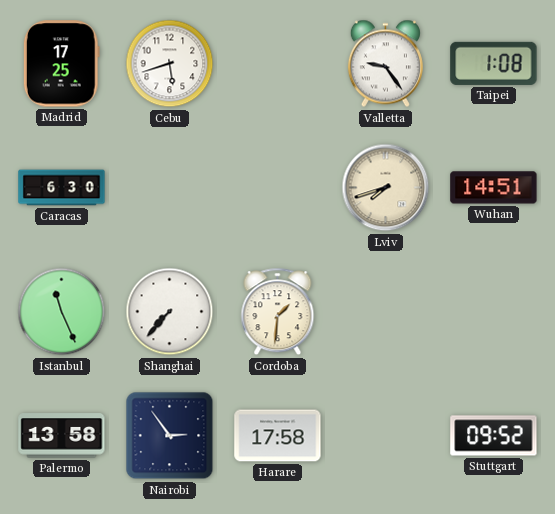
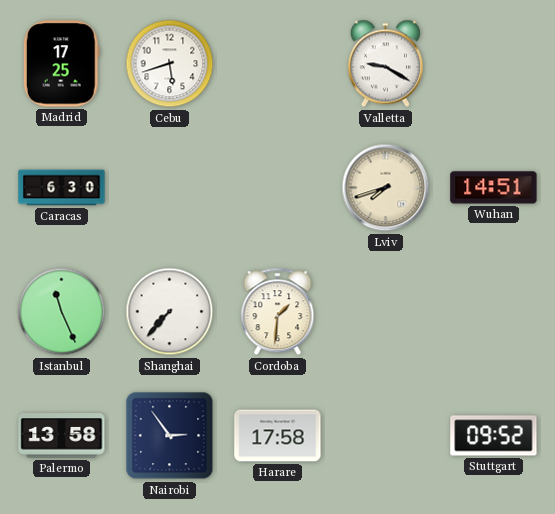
Valletta: 9:24 -> 9:20 (385, 64)
Taipei: 1:08 -> none (494, 63)
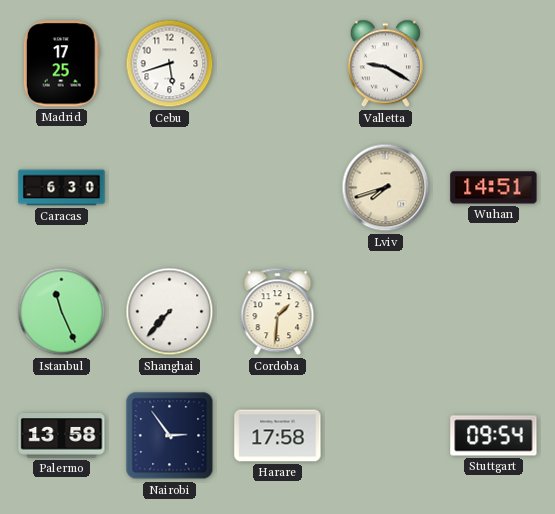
Stuttgart: 09:52 -> 09:54 (494, 436)
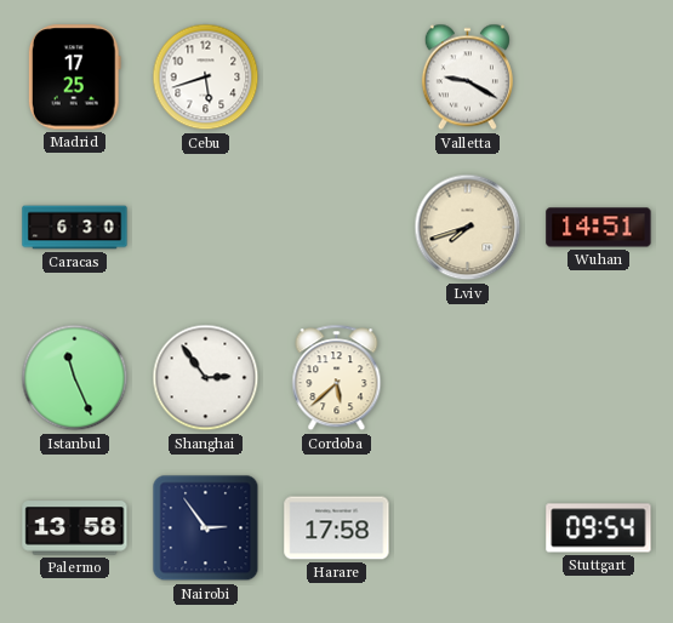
Shanghai: 7:37 -> 2:54 (206, 378)
Cordoba: 1:31 -> 5:38 (337, 378)
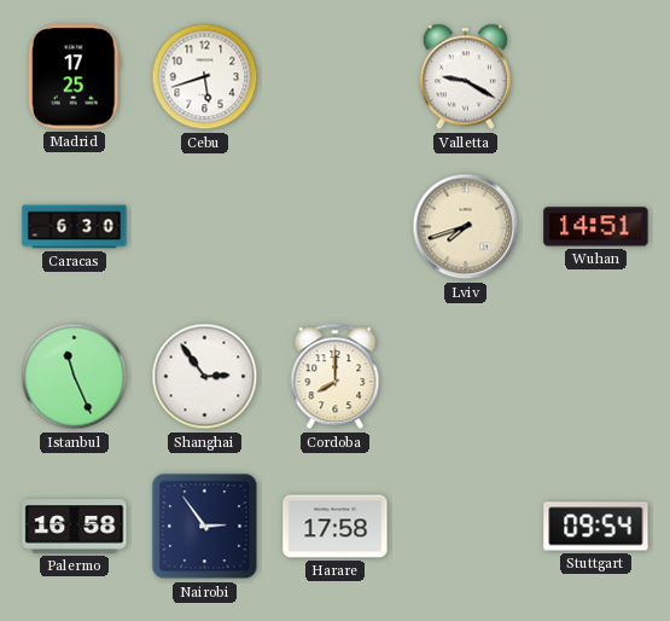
Cordoba: 5:38 -> 8:00 (336, 377)
Palermo: 13:58 -> 16:58 (75, 527)
